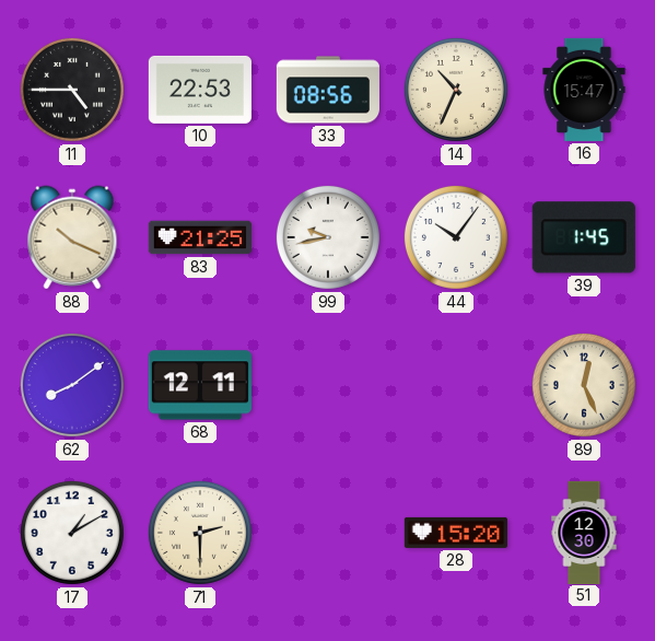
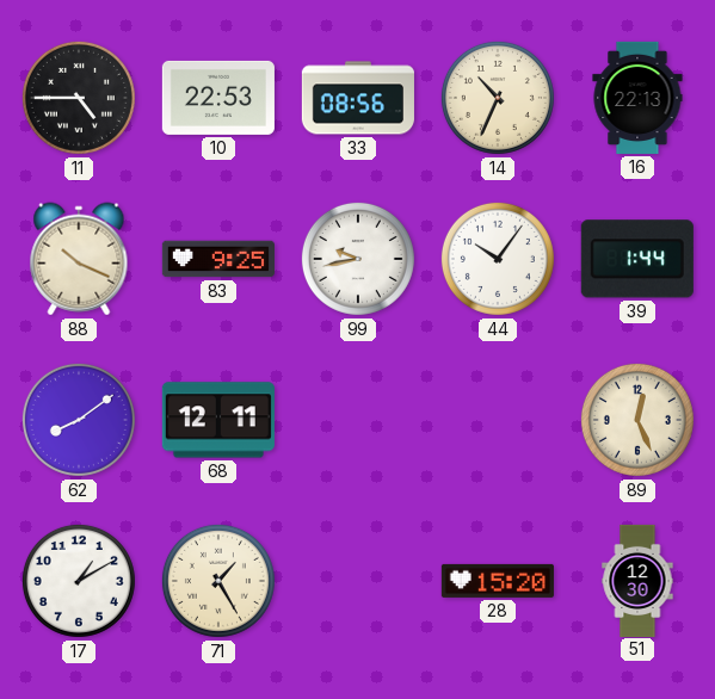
16: 15:47 -> 22:13 (637, 98)
83: 21:25 -> 9:25 (218, 259)
39: 1:45 -> 1:44 (637, 259)
71: 2:30 -> 1:25 (218, 581)
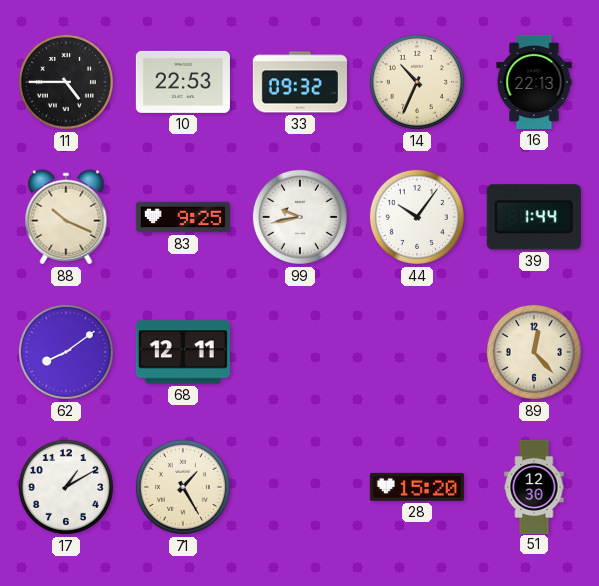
33: 08:56 -> 09:32 (300, 82)
89: 12:26 -> 12:23 (534, 352)
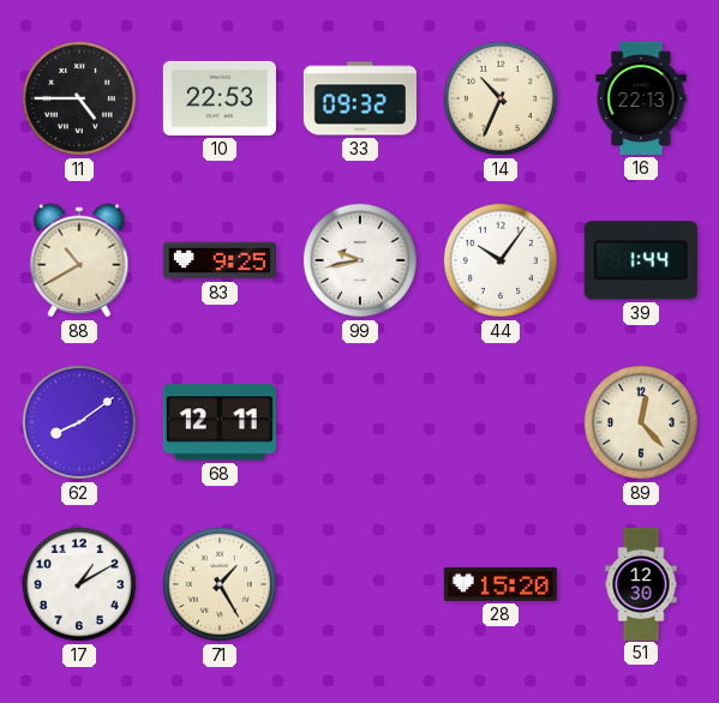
88: 10:19 -> 10:40 (79, 260)
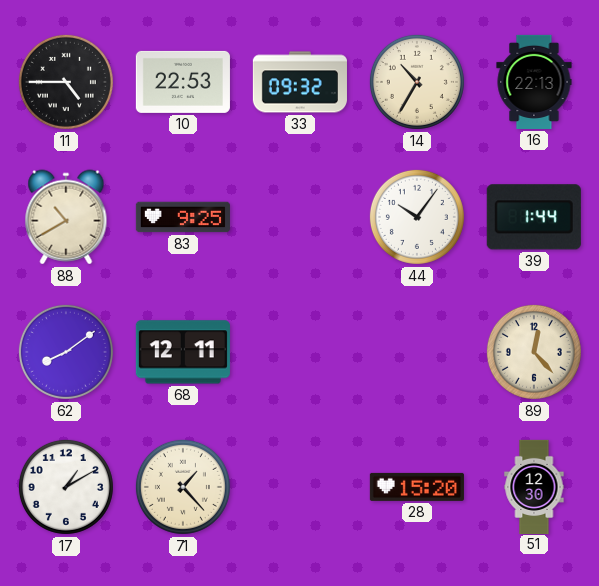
14: 10:34 -> 10:35 (417, 82)
99: 9:43 -> none (360, 260)
71: 1:25 -> 1:23 (183, 487)
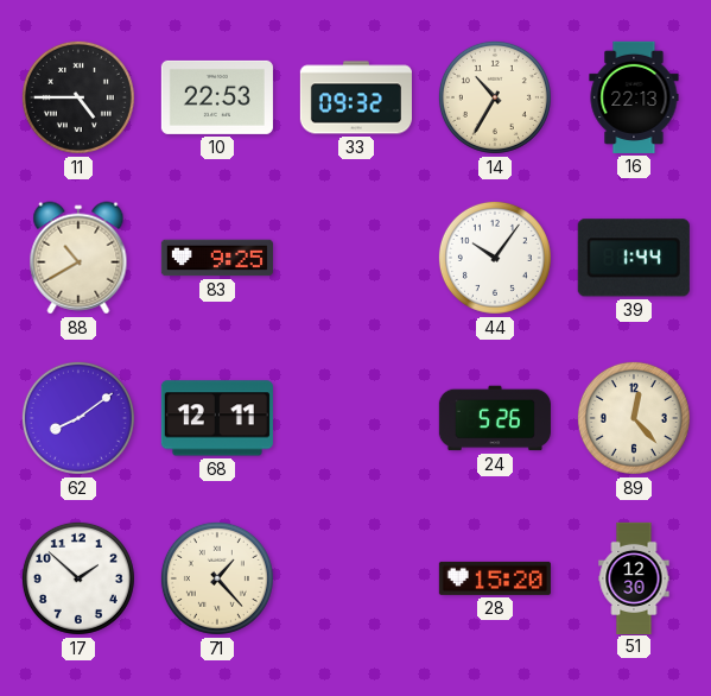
24: none -> 5:26 (495, 418)
17: 1:10 -> 1:52 (78, 578)
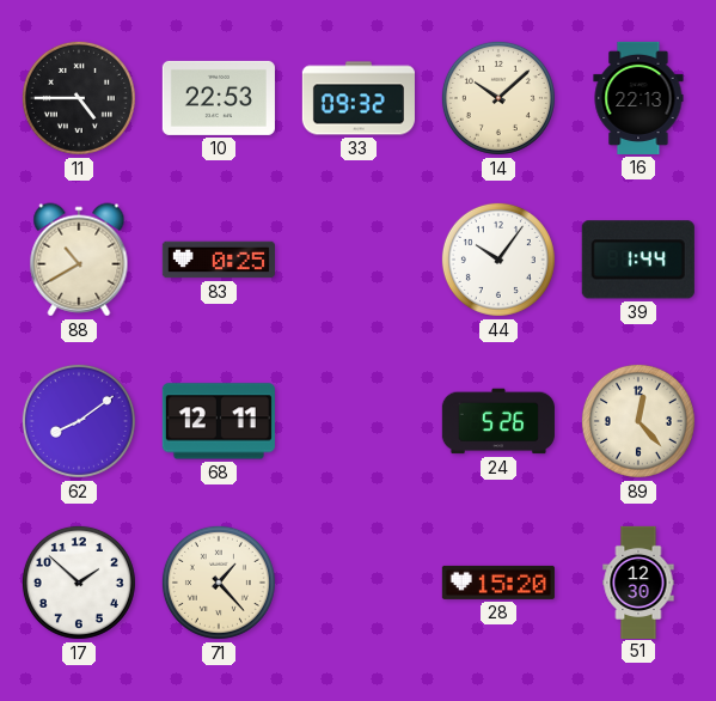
14: 10:35 -> 10:08 (498, 98)
83: 9:25 -> 0:25 (219, 260)
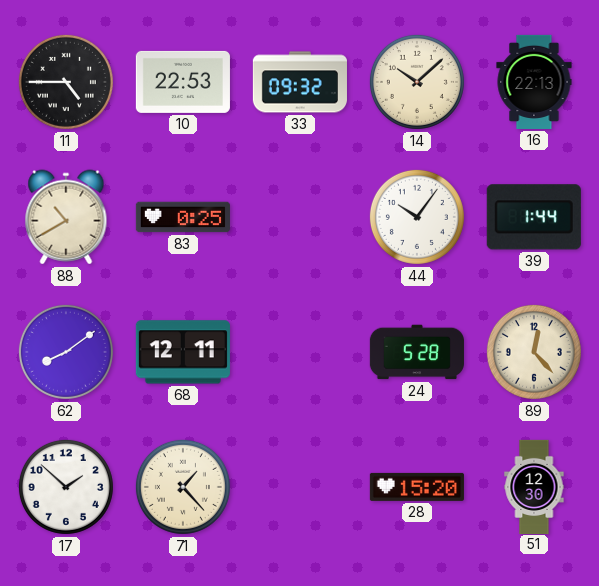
24: 5:26 -> 5:28 (417, 352)
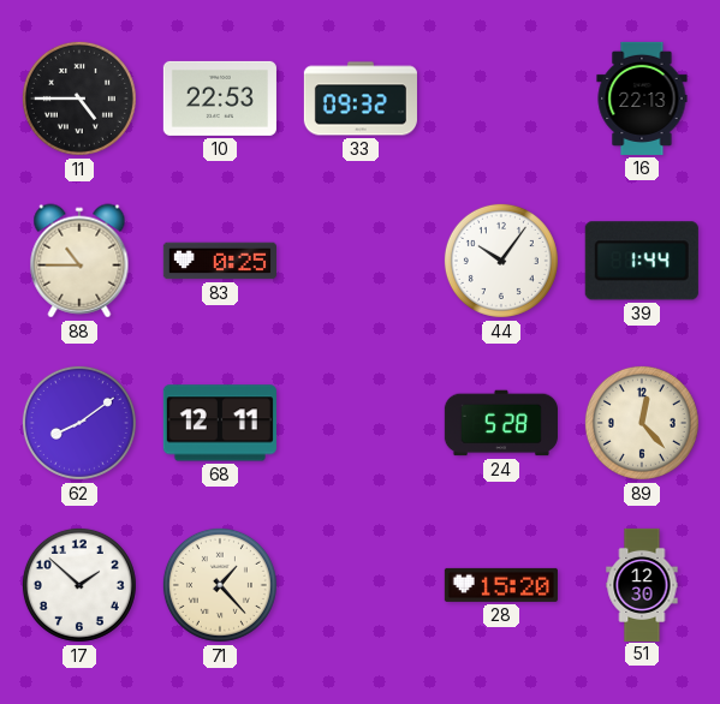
14: 10:08 -> none (417, 82)
88: 10:40 -> 10:45 (79, 261)
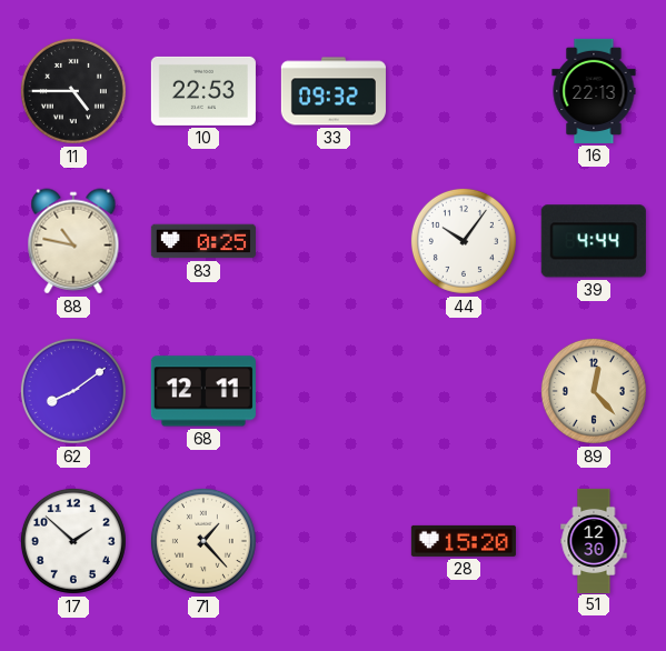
88: 10:45 -> 10:47 (73, 241)
39: 1:44 -> 4:44 (594, 241)
24: 5:28 -> none (501, 423)
